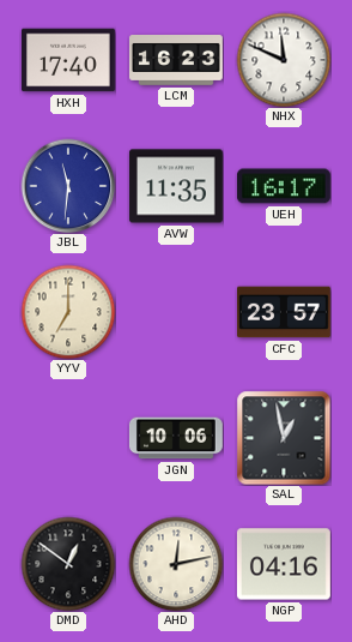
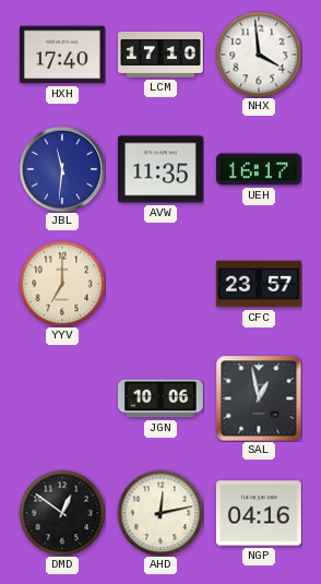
LCM: 16:23 -> 17:10 (162, 56)
NHX: 11:49 -> 3:59 (259, 55)
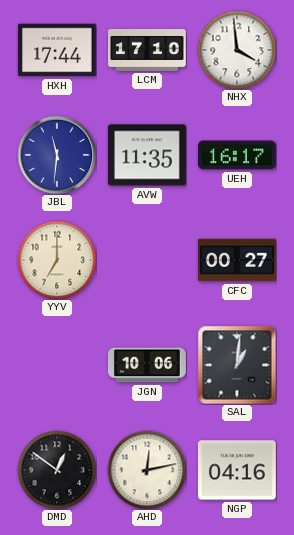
HXH: 17:40 -> 17:44 (57, 50)
CFC: 23:57 -> 00:27 (237, 260)
SAL: 12:58 -> 1:01 (237, 365)
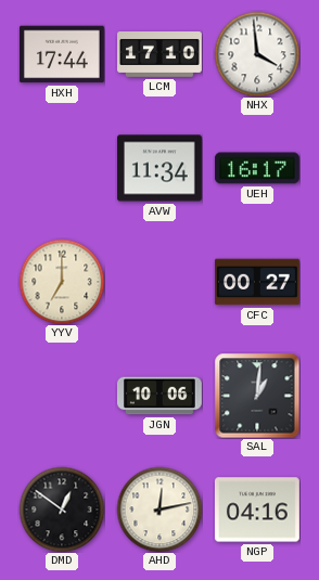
JBL: 11:31 -> none (57, 155)
AVW: 11:35 -> 11:34 (159, 168)
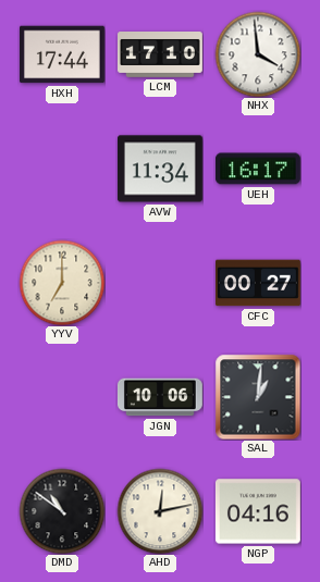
DMD: 12:51 -> 10:51 (62, 511)
